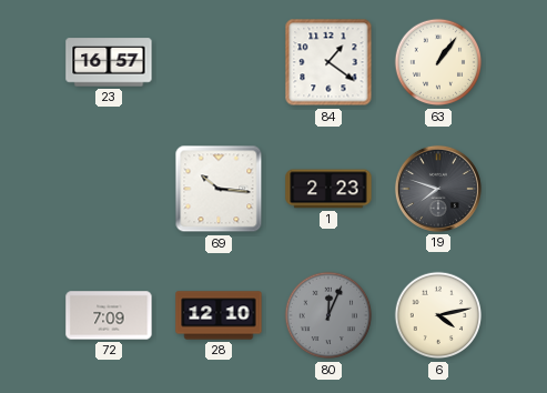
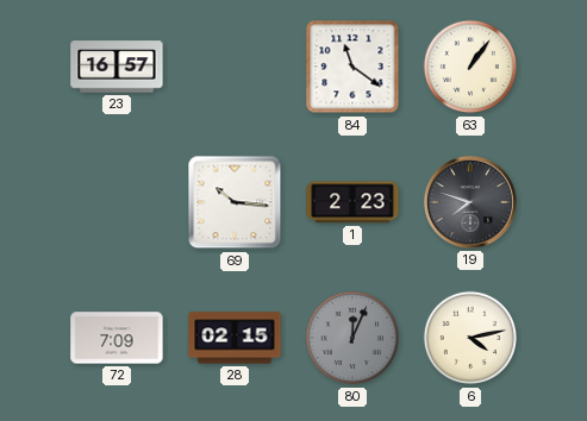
84: 1:21 -> 11:21 (352, 67)
28: 12:10 -> 02:15 (235, 338)
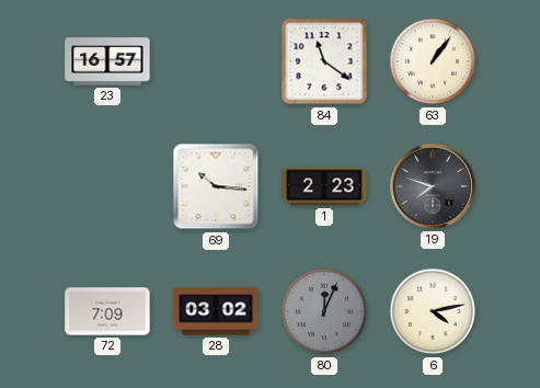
28: 02:15 -> 03:02 (216, 311)
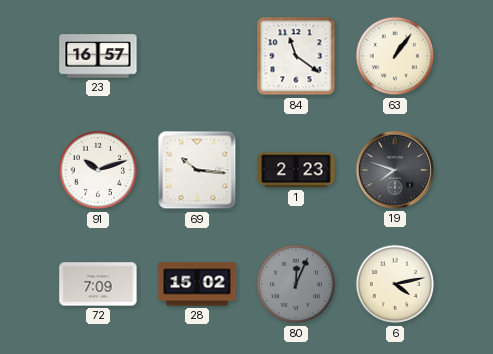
91: none -> 10:12 (98, 170)
28: 03:02 -> 15:02 (197, 284)
